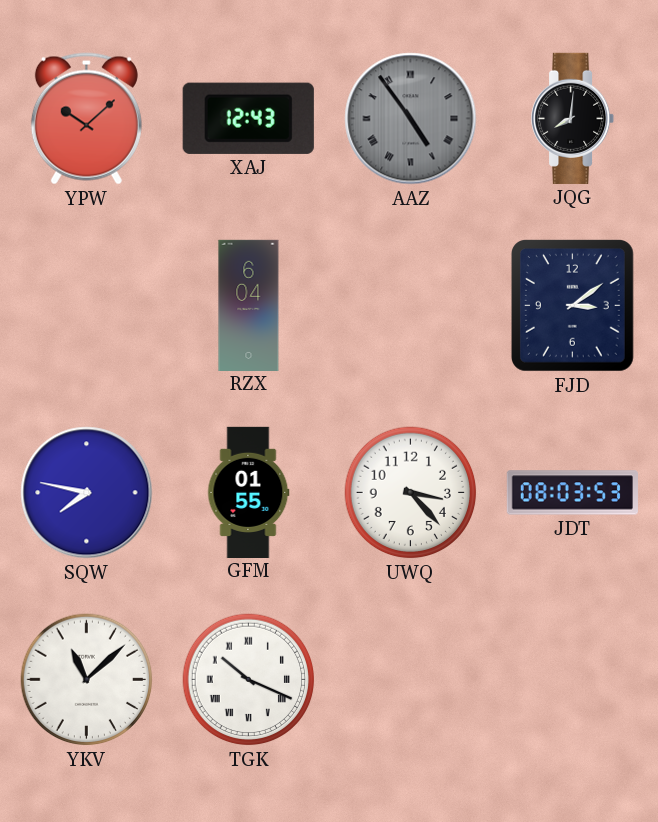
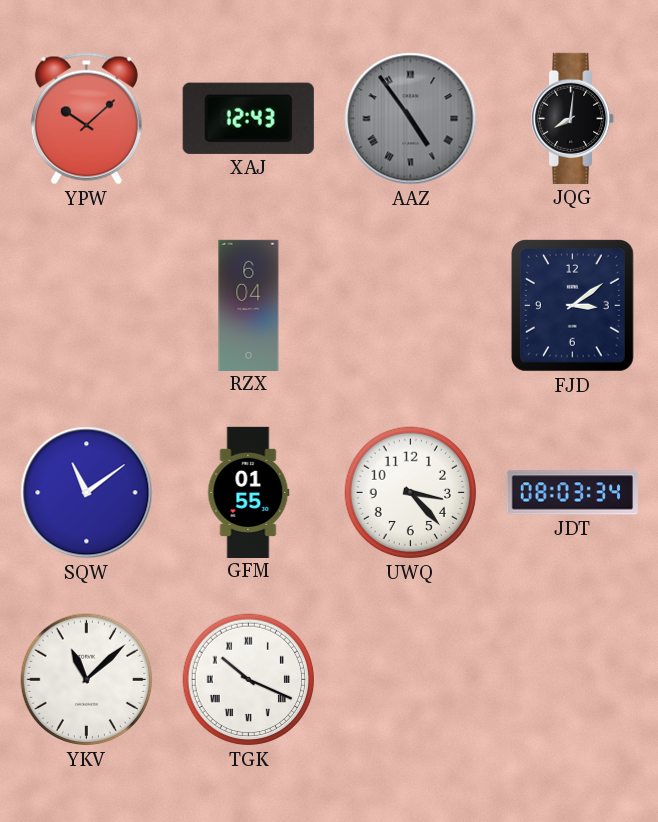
SQW: 7:47 -> 11:09 (87, 493)
JDT: 08:03:53 -> 08:03:34 (572, 493)
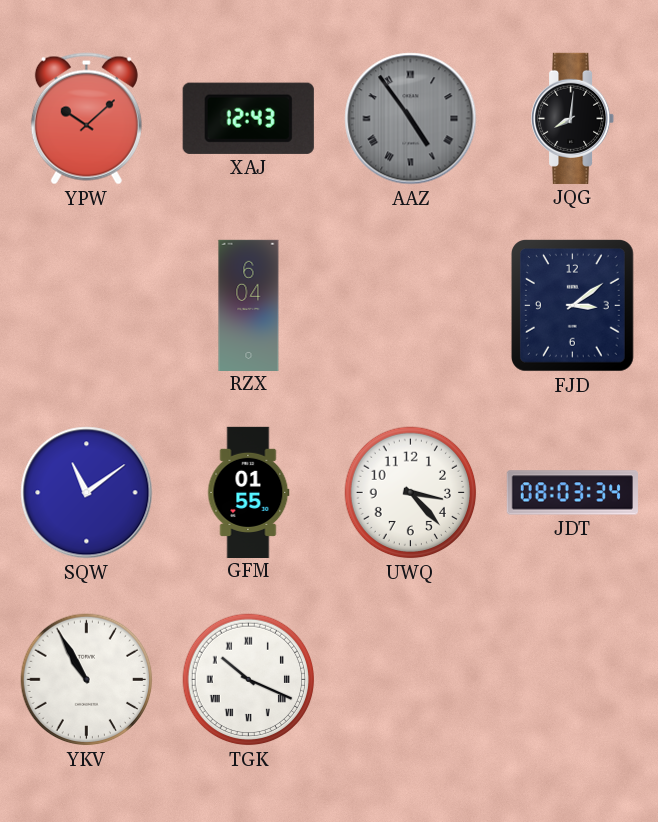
YKV: 11:08 -> 10:55 (87, 680)
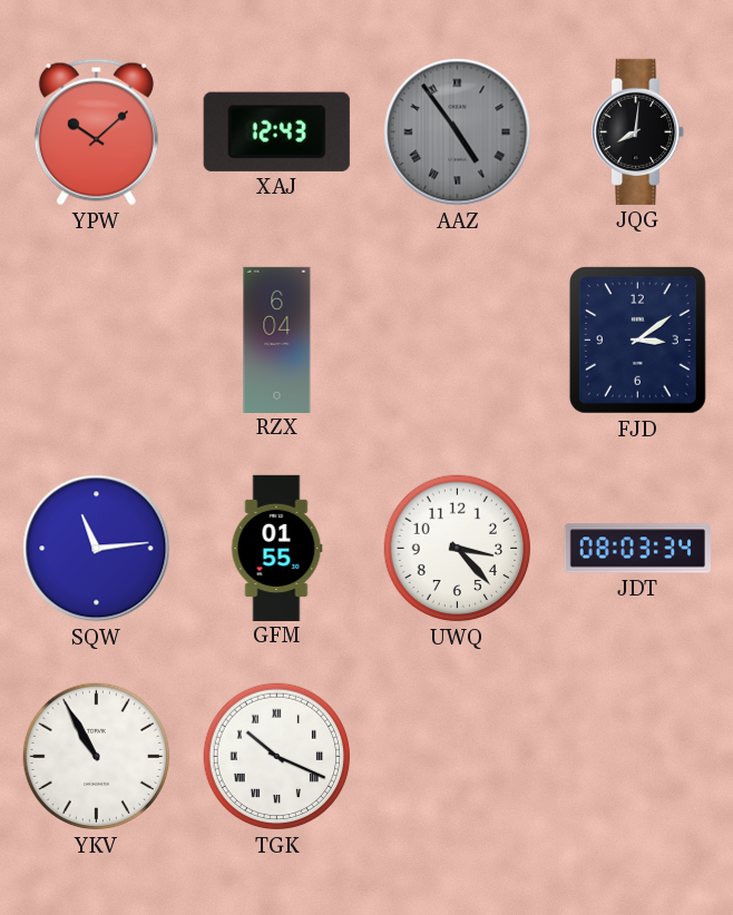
SQW: 11:09 -> 11:14 (97, 549)
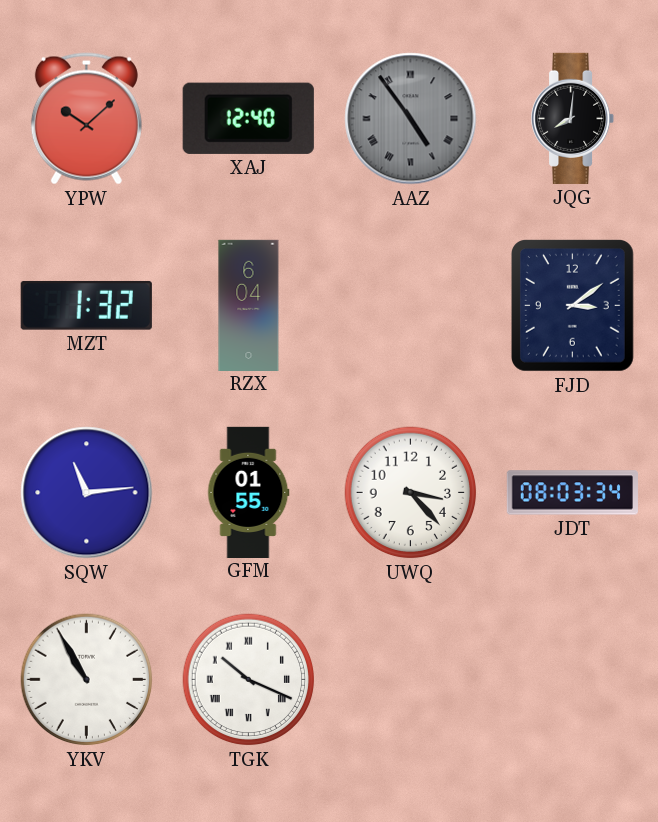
XAJ: 12:43 -> 12:40 (248, 118)
MZT: none -> 1:32 (86, 305)
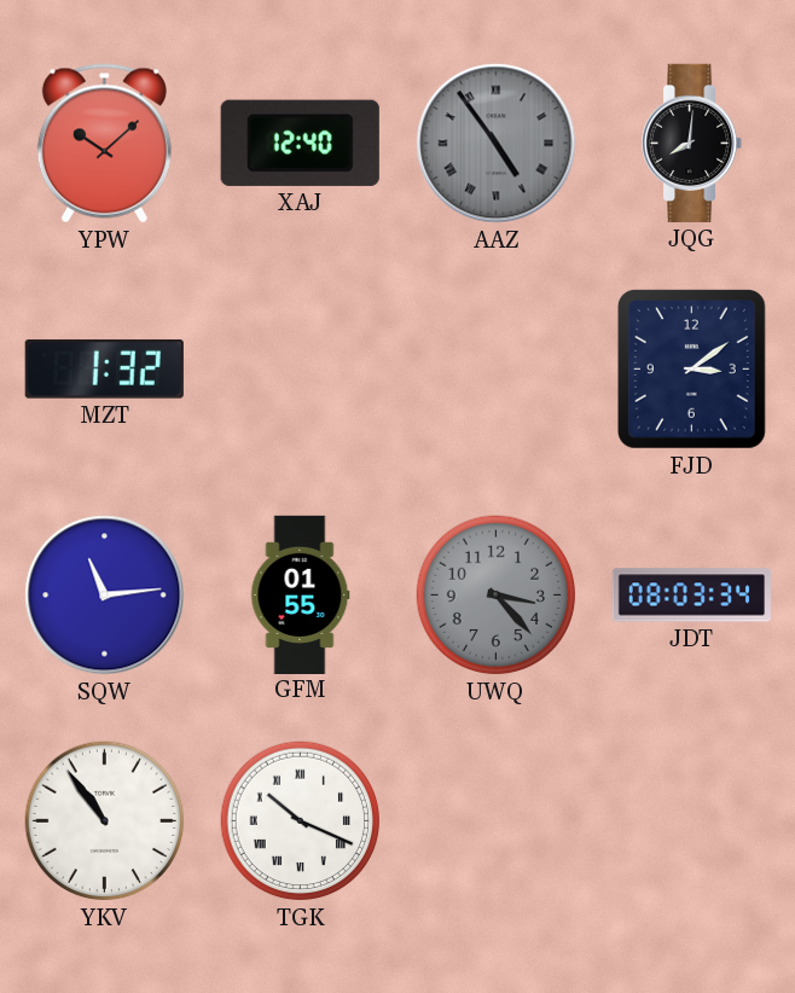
RZX: 6:04 -> none (249, 305)
UWQ dial: white -> grey (497, 596)
YKV: 10:55 -> 10:54 (105, 821)
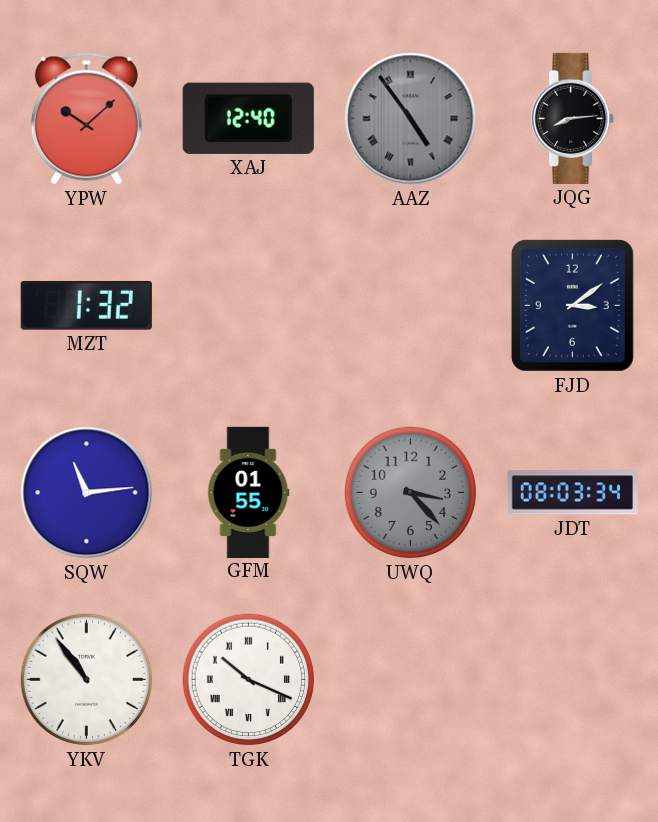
JQG: 8:01 -> 8:14 (573, 118)
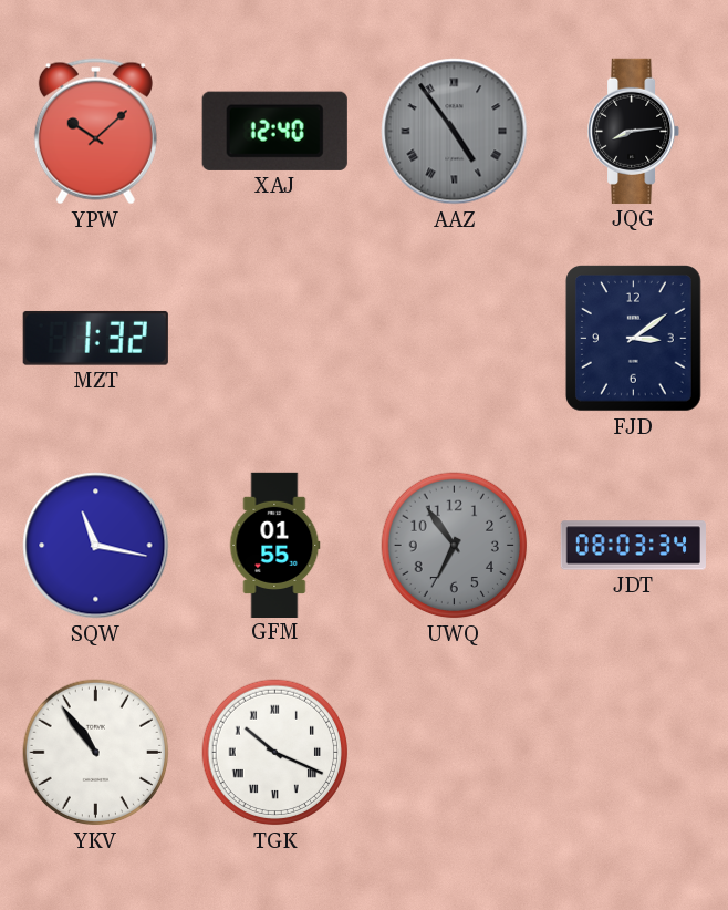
SQW: 11:14 -> 11:17 (96, 546)
UWQ: 3:23 -> 6:54 (455, 546)
